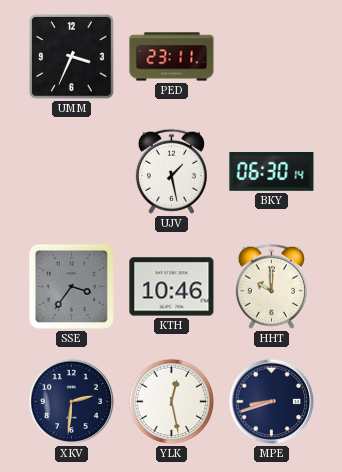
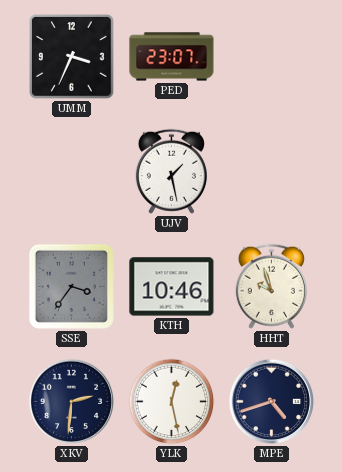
PED: 23:11 -> 23:07 (172, 57)
BKY: 06:30 -> none (272, 172)
HHT: 10:00 -> 9:57 (271, 286)
MPE: 8:42 -> 4:42 (272, 402)
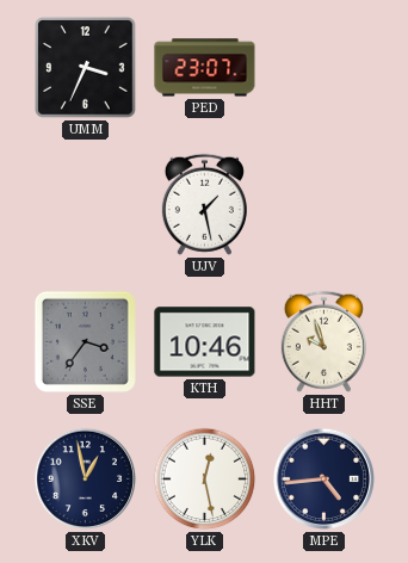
XKV: 2:31 -> 12:58 (86, 480)
MPE: 4:42 -> 4:44 (324, 480)
